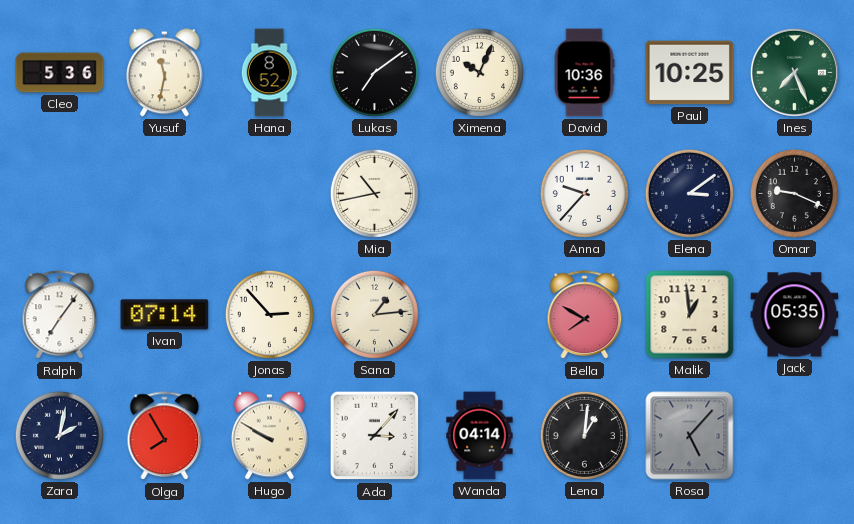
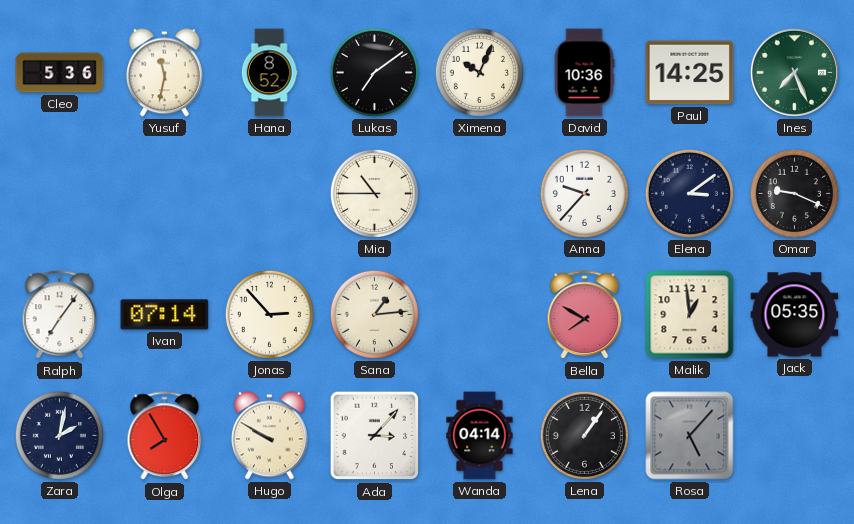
Paul: 10:25 -> 14:25 (690, 73)
Mia: 10:43 -> 10:45 (374, 193)
Lena: 1:01 -> 1:06 (584, 435)
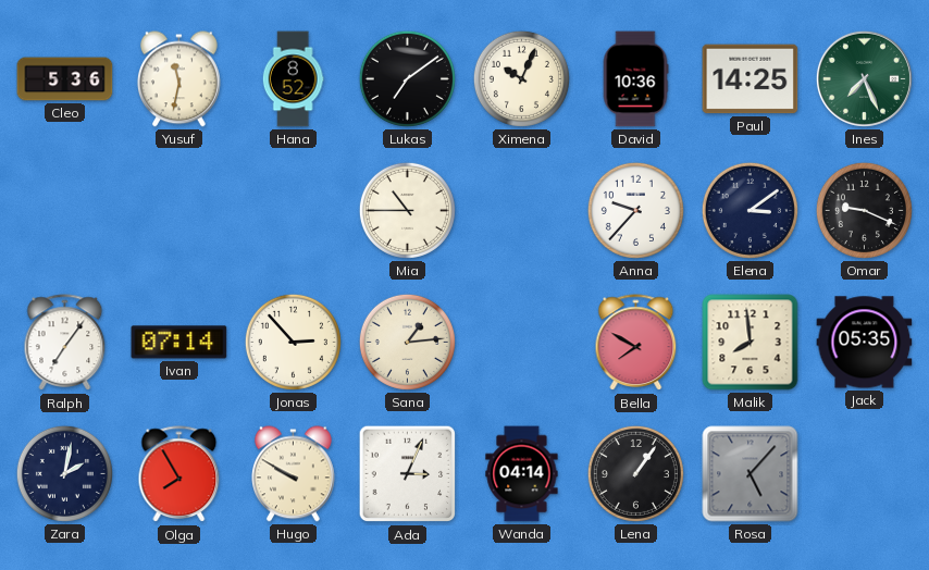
Malik: 12:59 -> 7:59 (751, 343)
Ada: 3:07 -> 3:04 (408, 474)
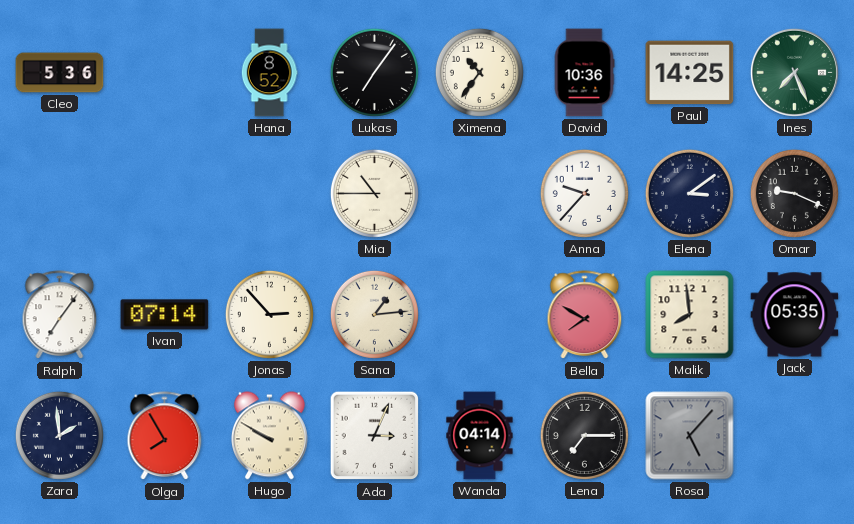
Yusuf: 11:32 -> none (179, 79)
Lukas: 7:09 -> 7:06 (374, 72)
Ximena: 10:04 -> 10:36 (479, 72)
Zara: 2:02 -> 1:59 (59, 435)
Lena: 1:06 -> 7:15 (584, 435)
